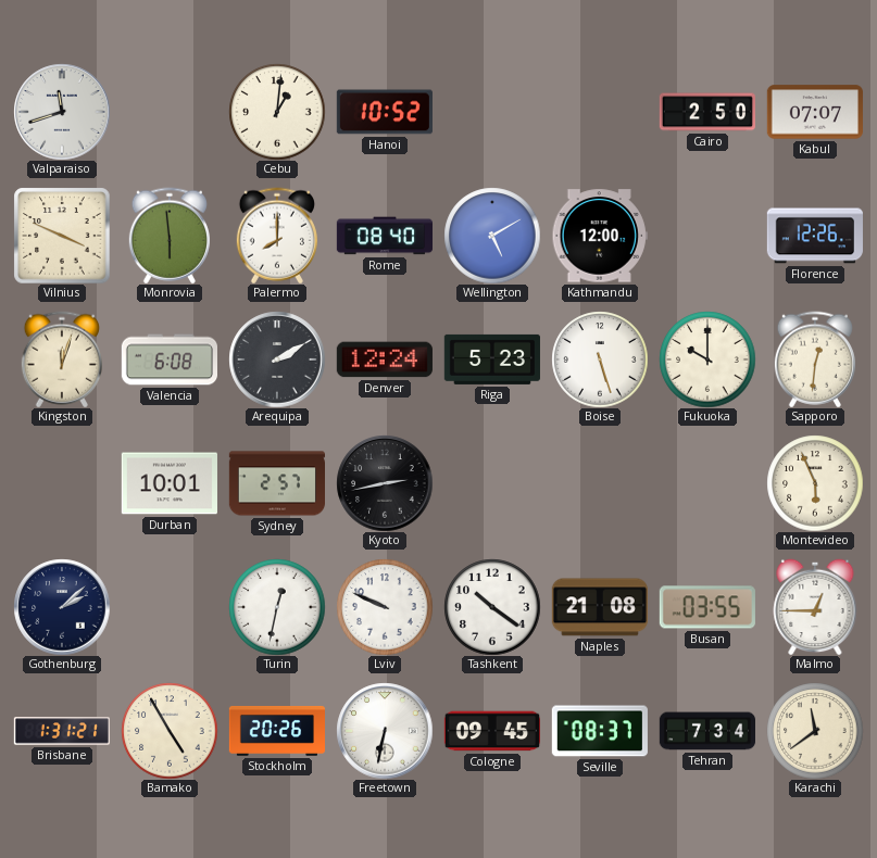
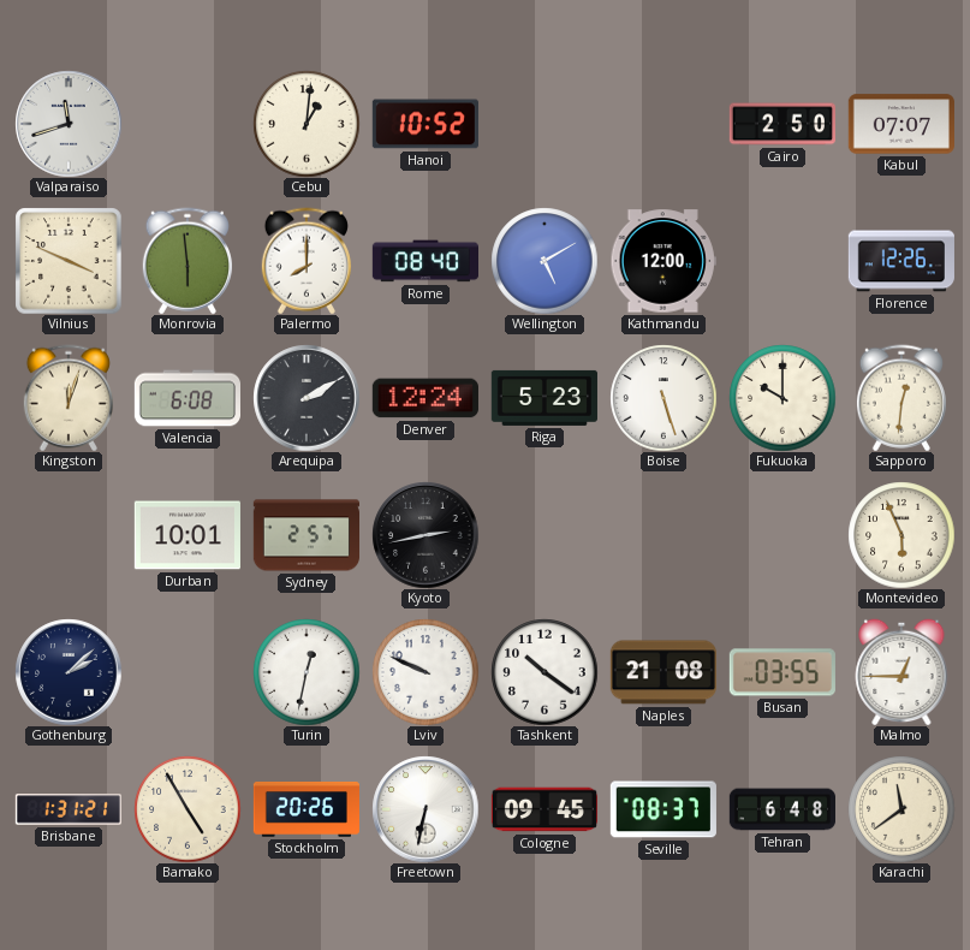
Tehran: 7:34 -> 6:48 (781, 809)
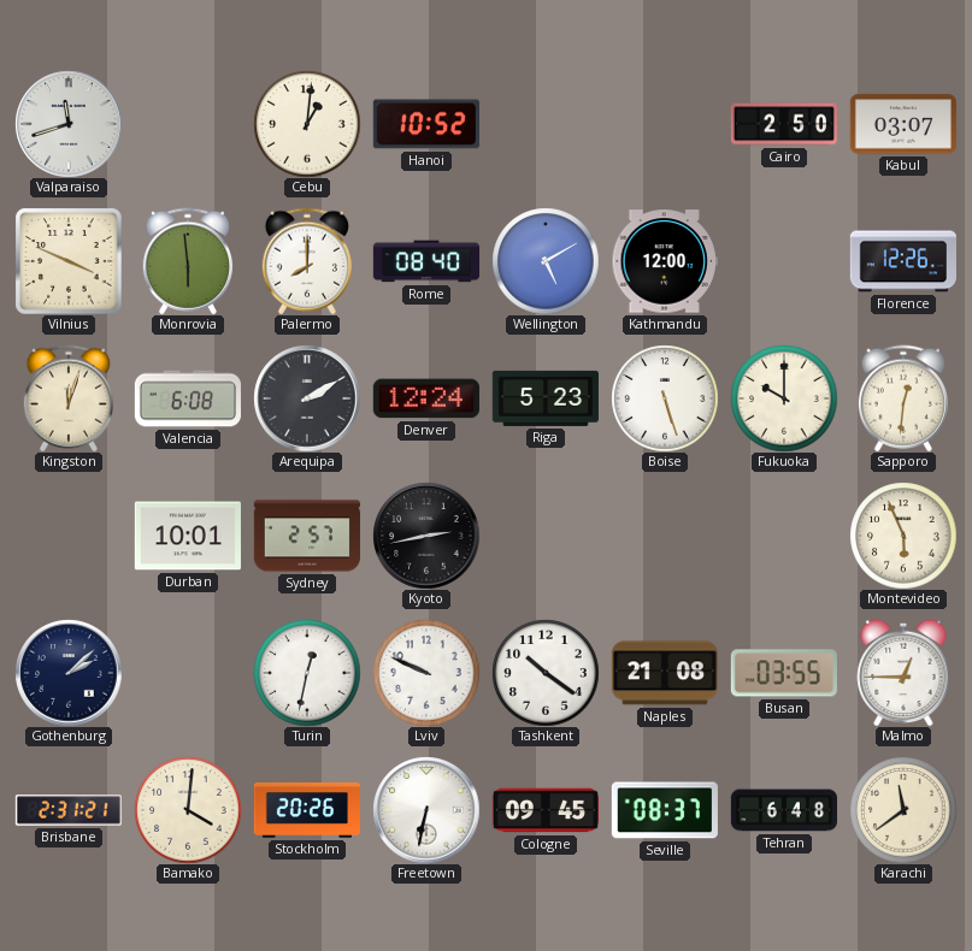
Kabul: 07:07 -> 03:07 (903, 124)
Brisbane: 1:31 -> 2:31 (67, 810)
Bamako: 4:55 -> 4:01 (188, 810)
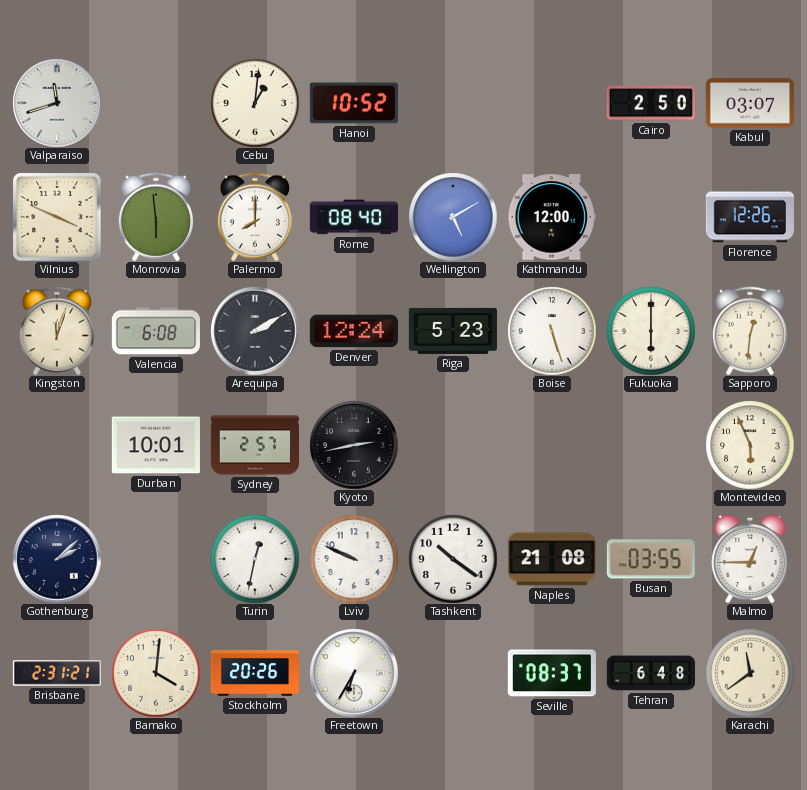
Fukuoka: 10:00 -> 6:00 (651, 331)
Freetown: 6:32 -> 6:35 (354, 673)
Cologne: 09:45 -> none (544, 810)
